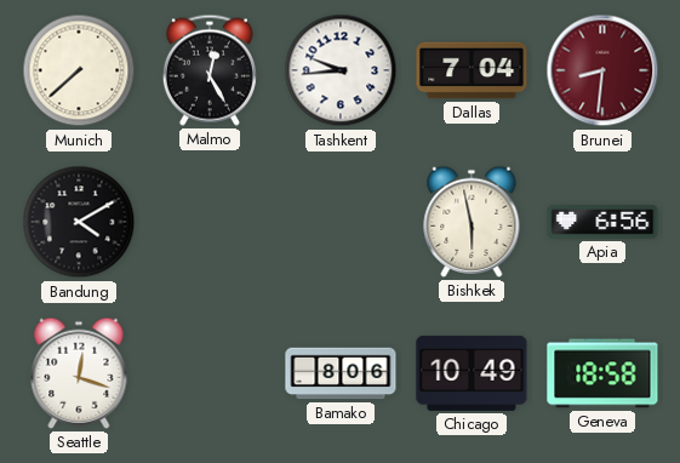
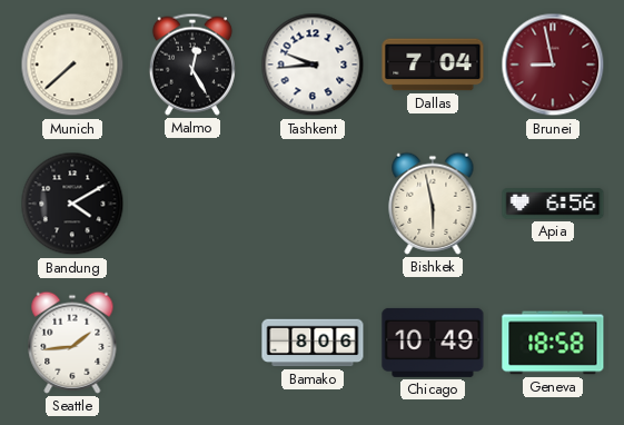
Brunei: 8:31 -> 8:58 (553, 65)
Seattle: 12:18 -> 1:44 (72, 343)
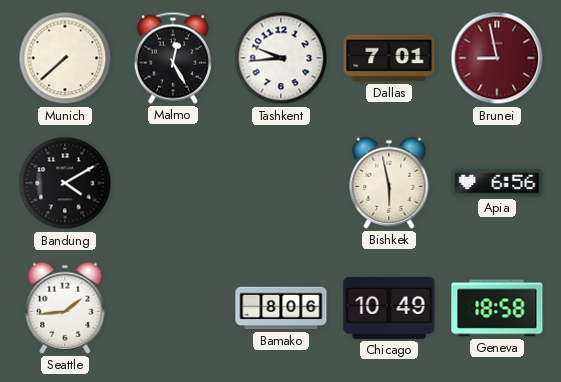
Dallas: 7:04 -> 7:01 (389, 58)
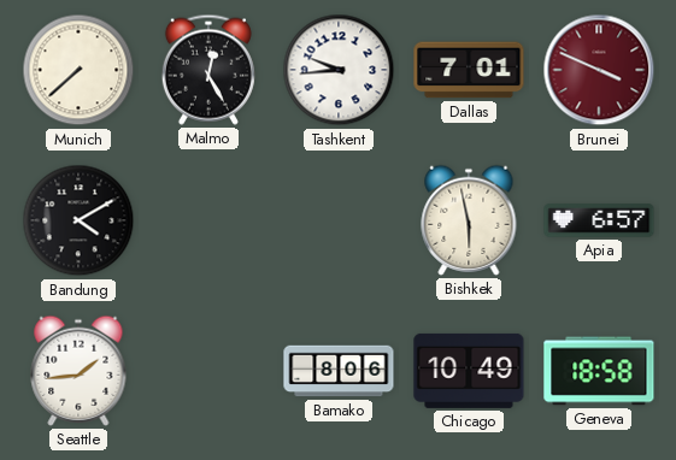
Brunei: 8:58 -> 3:49 (599, 70)
Apia: 6:56 -> 6:57 (599, 220)
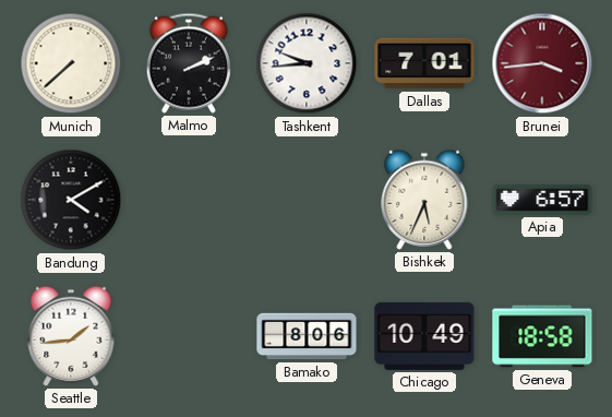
Malmo: 12:25 -> 2:11 (189, 63)
Brunei: 3:49 -> 3:44 (542, 63)
Bishkek: 5:58 -> 5:34 (424, 200)
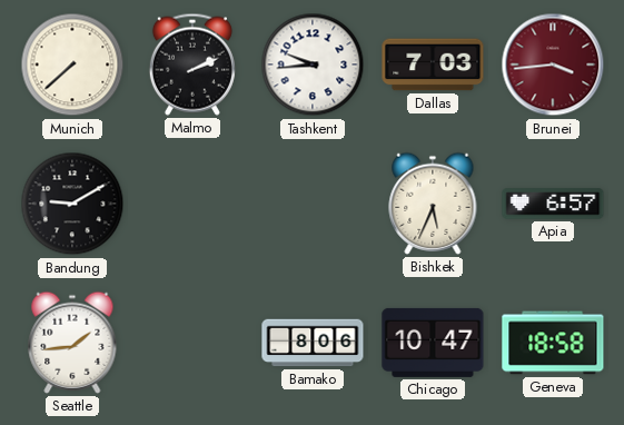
Dallas: 7:01 -> 7:03 (433, 65)
Bandung: 4:10 -> 9:10 (72, 204)
Chicago: 10:49 -> 10:47 (433, 343)
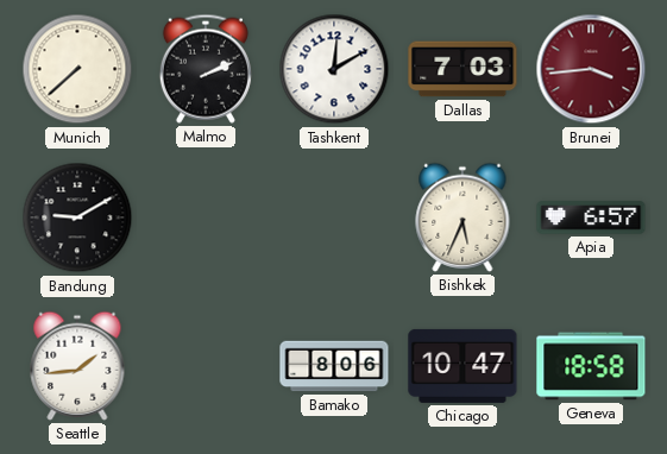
Tashkent: 9:44 -> 12:10 (334, 69)
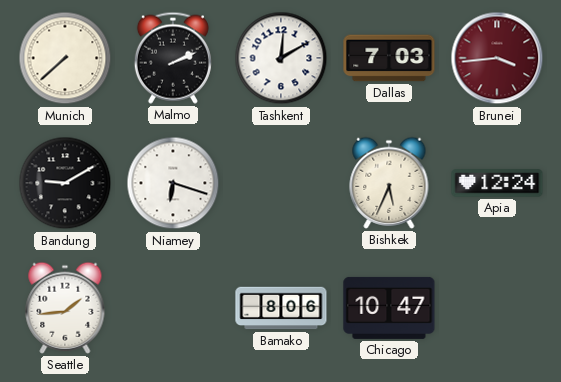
Niamey: none -> 6:18 (173, 183)
Apia: 6:57 -> 12:24 (497, 183)
Geneva: 18:58 -> none (591, 366)
